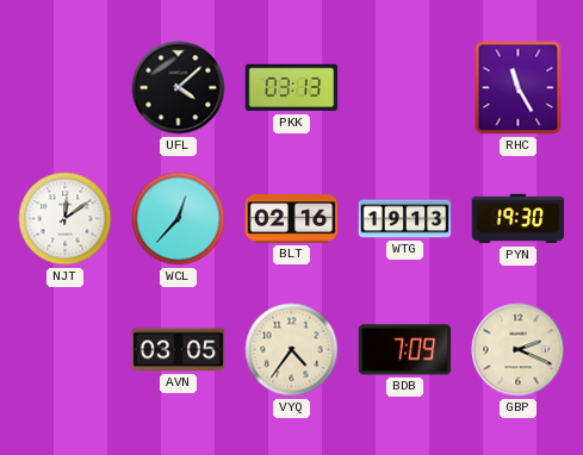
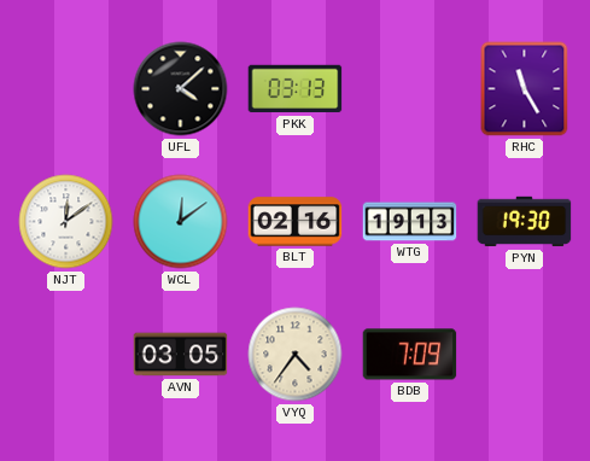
WCL: 12:37 -> 12:09 (181, 222)
GBP: 2:19 -> none (519, 350)
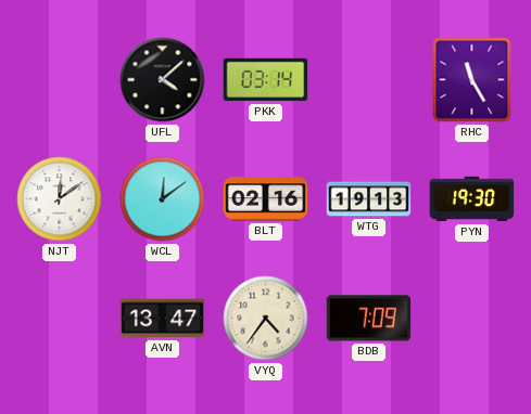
PKK: 03:13 -> 03:14 (266, 80)
AVN: 03:05 -> 13:47 (163, 319)
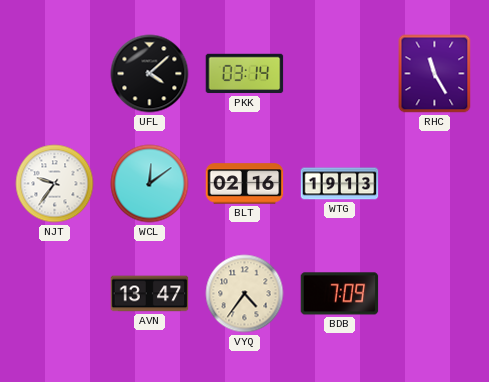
NJT: 12:09 -> 9:36 (55, 184)
PYN: 19:30 -> none (472, 199)
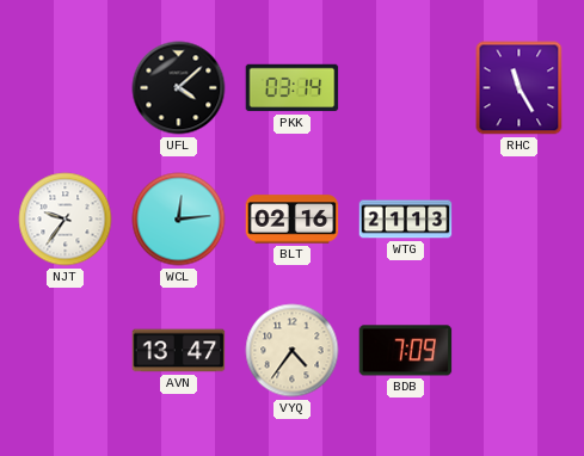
WCL: 12:09 -> 12:14 (179, 220)
WTG: 19:13 -> 21:13 (406, 220)
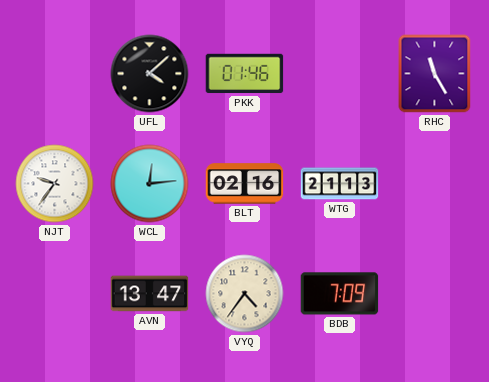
PKK: 03:14 -> 01:46 (245, 74)
